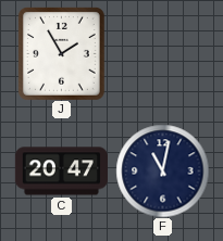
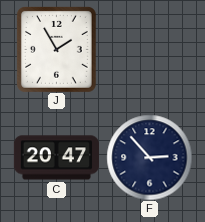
F: 11:02 -> 2:53 (149, 157)
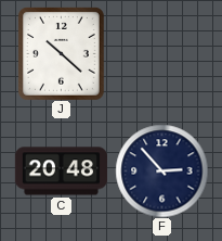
J: 1:55 -> 10:22 (61, 54)
C: 20:47 -> 20:48 (61, 172)
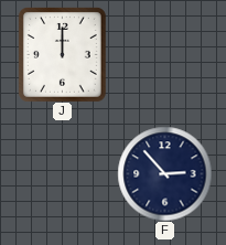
J: 10:22 -> 12:00 (62, 55)
C: 20:48 -> none (61, 172)
